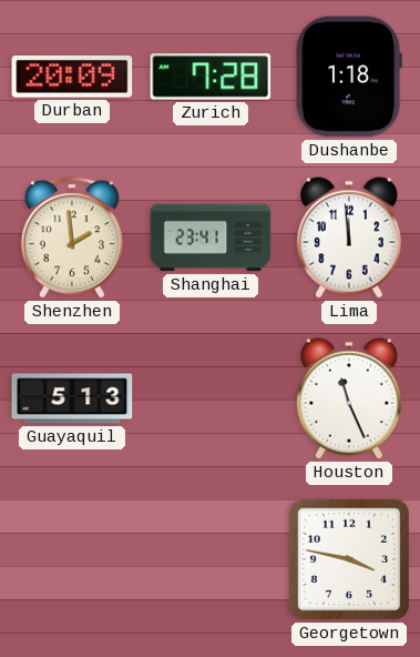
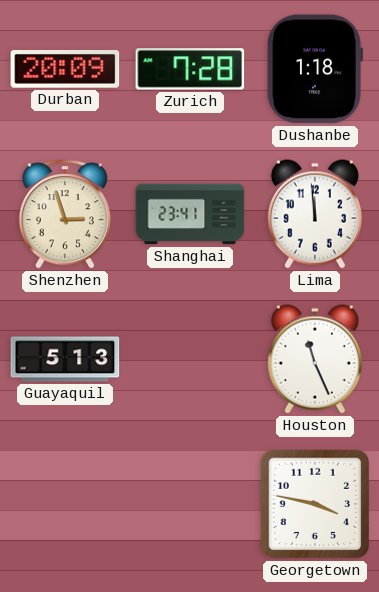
Shenzhen: 1:59 -> 2:57 (65, 214)
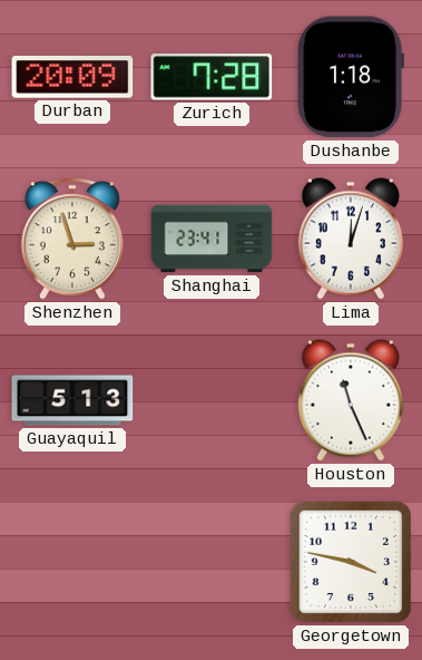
Lima: 11:59 -> 12:03 (351, 239)
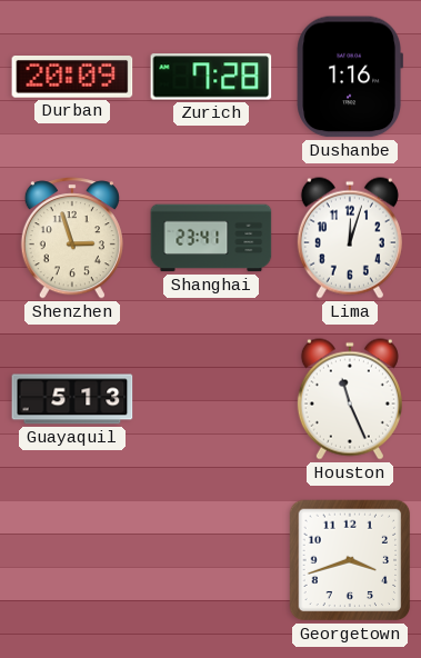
Dushanbe: 1:18 -> 1:16 (349, 77)
Georgetown: 3:47 -> 3:42 (350, 560)
